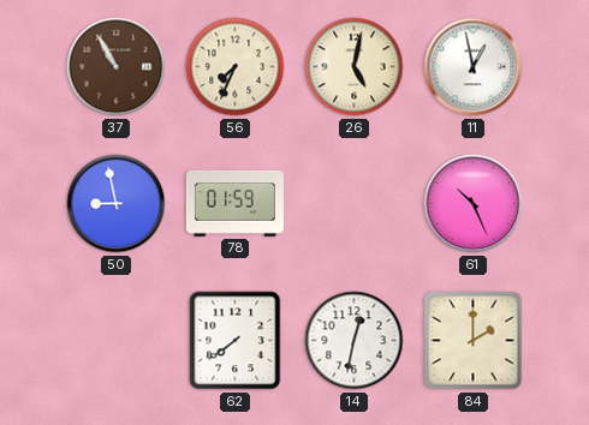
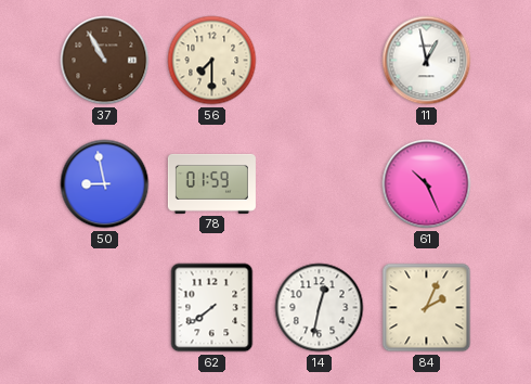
56: 7:34 -> 7:30 (212, 61)
26: 5:02 -> none (355, 67)
84: 2:00 -> 2:04 (427, 308)
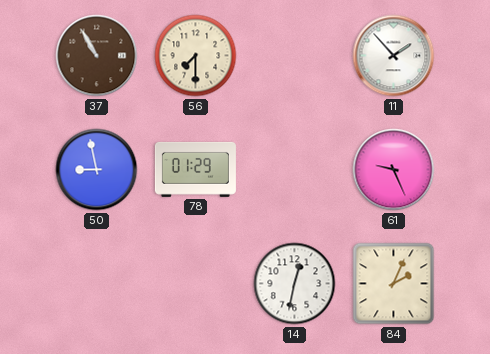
11: 12:58 -> 1:53 (394, 56)
78: 01:59 -> 01:29 (195, 169)
61: 10:26 -> 9:26 (394, 170)
62: 7:39 -> none (212, 308)
